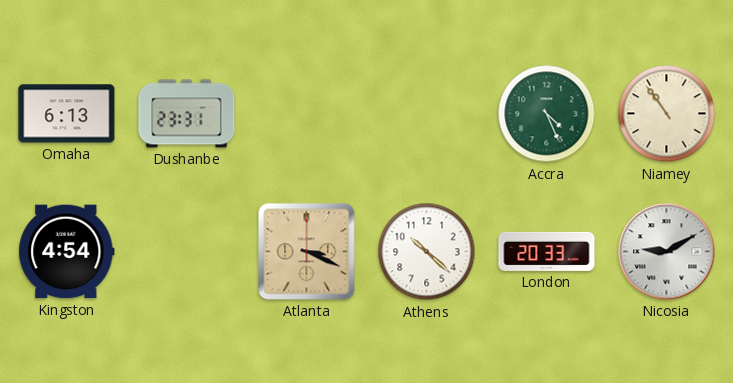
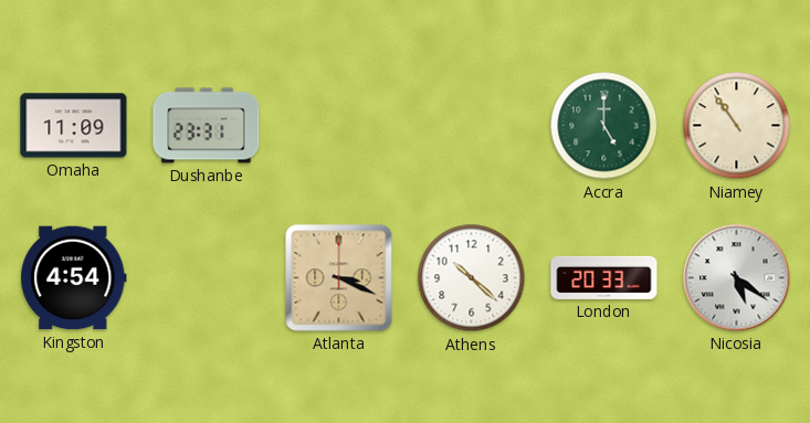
Omaha: 6:13 -> 11:09 (74, 126)
Accra: 4:26 -> 5:00 (604, 126)
Nicosia: 9:10 -> 5:21 (737, 278)
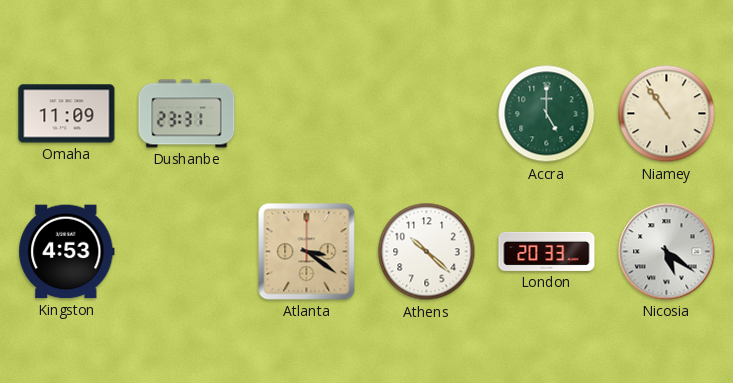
Kingston: 4:54 -> 4:53 (67, 252)
Atlanta: 3:19 -> 3:21 (307, 252)
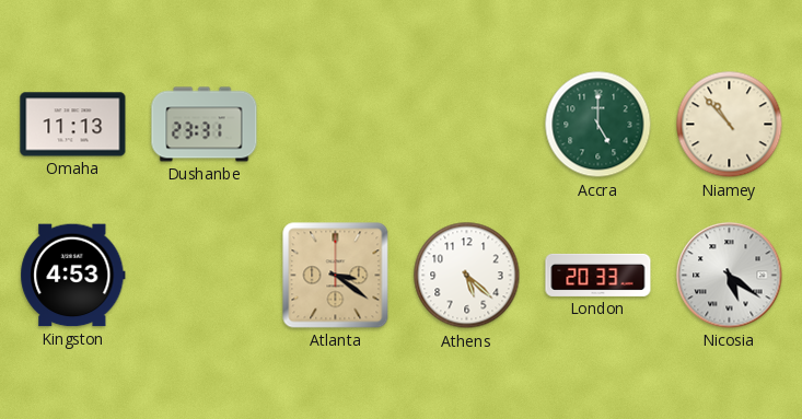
Omaha: 11:09 -> 11:13 (73, 125)
Niamey: 10:54 -> 10:53 (730, 125)
Athens: 10:22 -> 5:22 (467, 276)
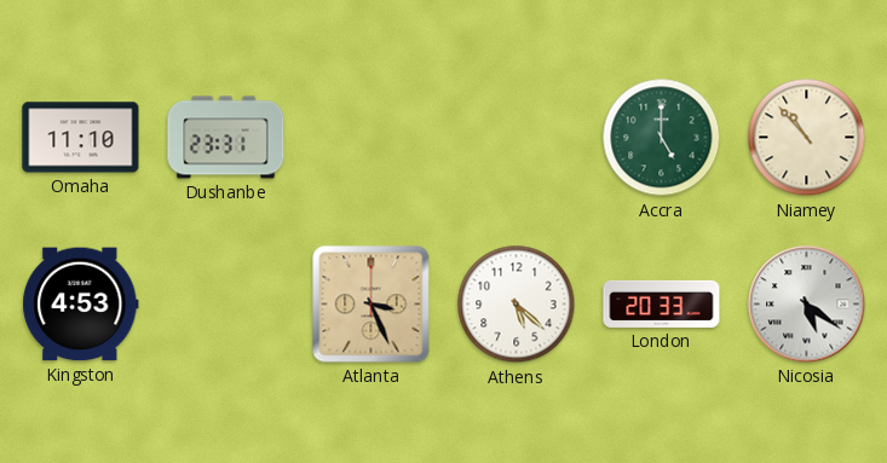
Omaha: 11:13 -> 11:10 (81, 138)
Atlanta: 3:21 -> 3:26 (371, 305)
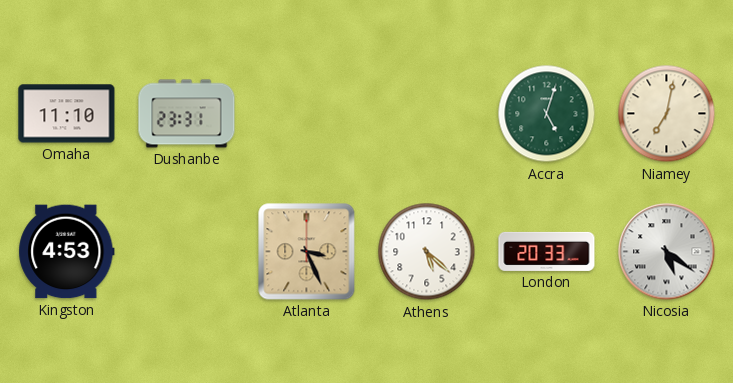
Accra: 5:00 -> 5:03 (547, 114)
Niamey: 10:53 -> 7:02 (667, 114)
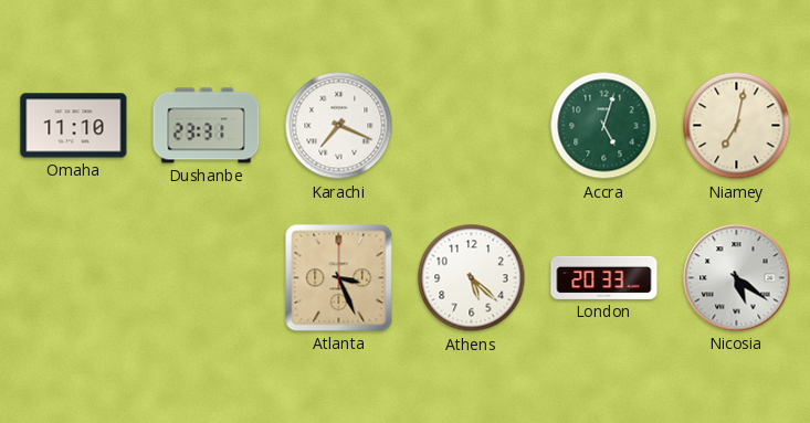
Karachi: none -> 7:19 (339, 126)
Kingston: 4:53 -> none (67, 252)
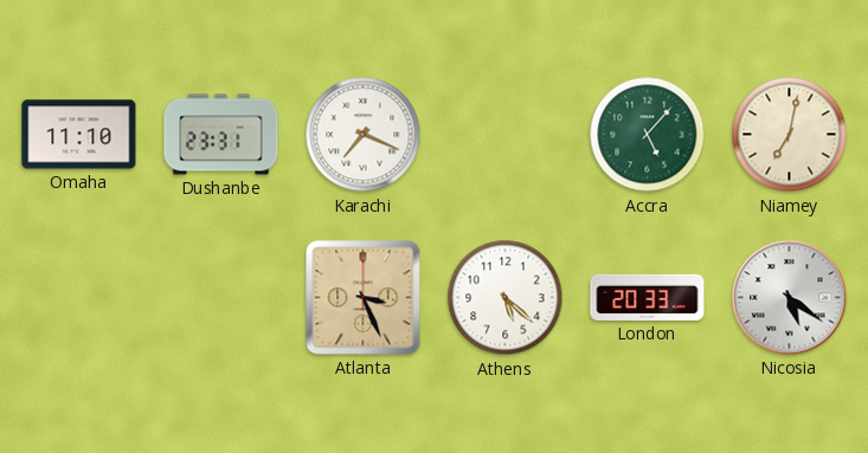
Accra: 5:03 -> 5:07 (648, 135)
